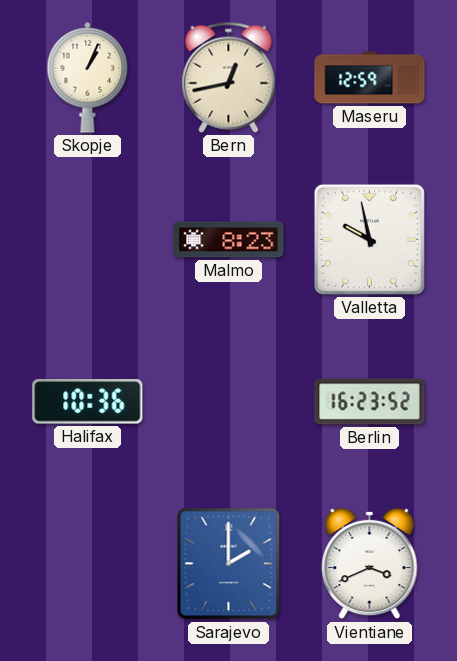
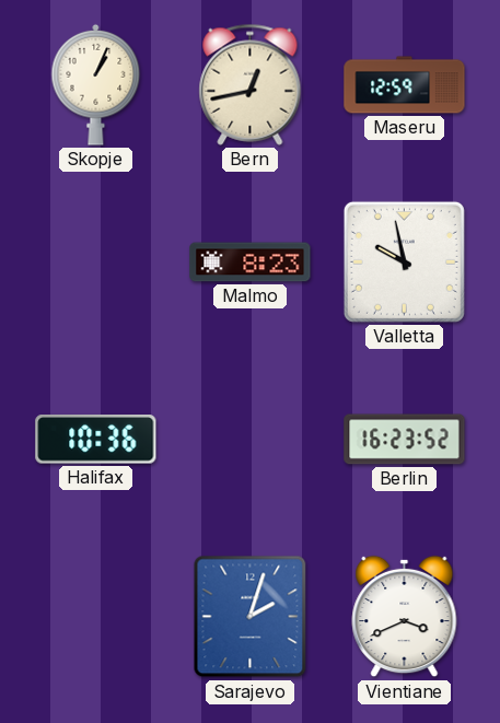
Sarajevo: 2:00 -> 2:03 (251, 617)
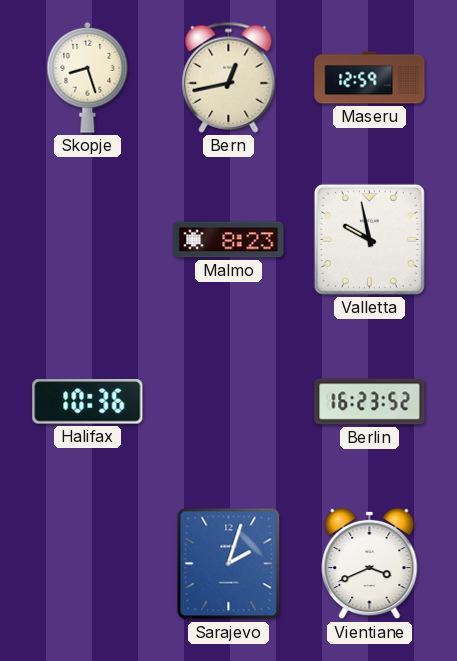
Skopje: 1:04 -> 8:27 (88, 77)
